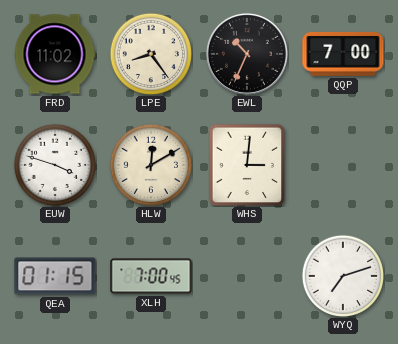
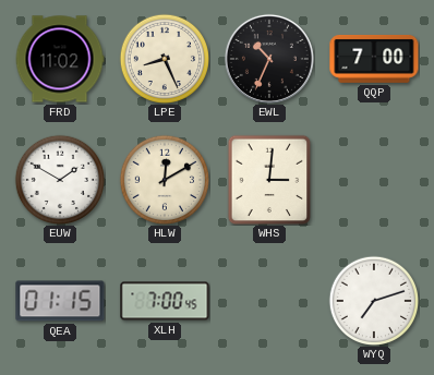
LPE: 8:24 -> 8:26 (164, 58)
EUW: 3:48 -> 1:50 (59, 179)
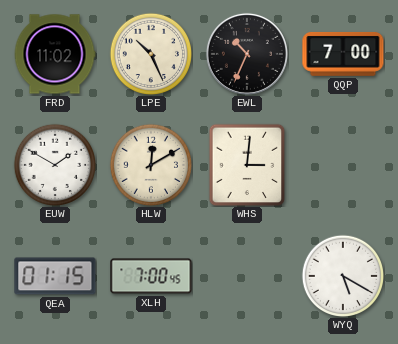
LPE: 8:26 -> 10:26 (150, 53)
WYQ: 7:12 -> 5:20 (342, 275)
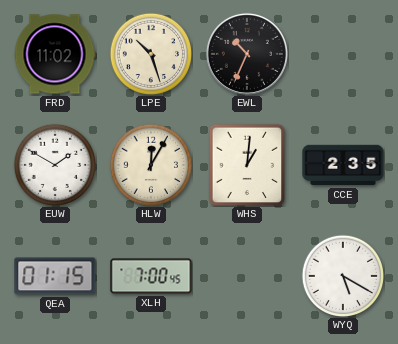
LPE: 10:26 -> 10:27 (150, 53)
QQP: 7:00 -> none (343, 54)
HLW: 12:10 -> 12:05 (150, 164)
WHS: 3:01 -> 1:01 (247, 165)
CCE: none -> 2:35 (343, 165)
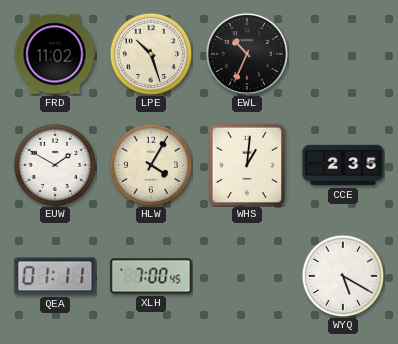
HLW: 12:05 -> 4:05 (150, 164)
QEA: 01:15 -> 01:11 (55, 276)
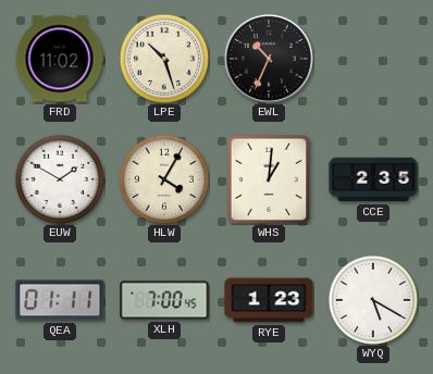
RYE: none -> 1:23 (269, 300)
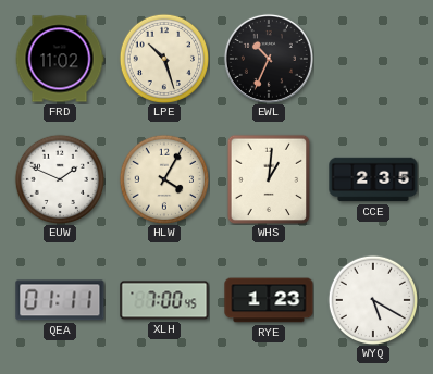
EUW: 1:50 -> 1:49 (59, 178)
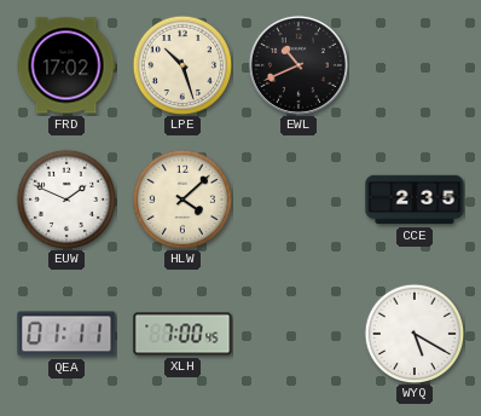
FRD: 11:02 -> 17:02 (66, 65)
EWL: 10:34 -> 10:41 (299, 65)
HLW: 4:05 -> 4:08 (181, 198)
WHS: 1:01 -> none (269, 179)
RYE: 1:23 -> none (269, 300)
